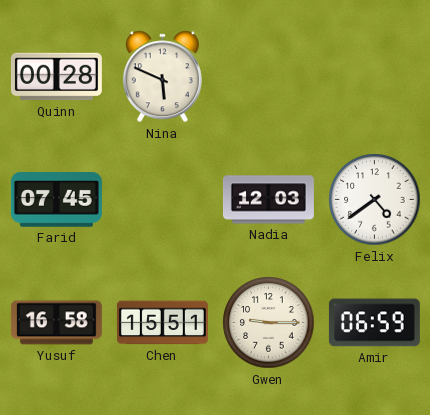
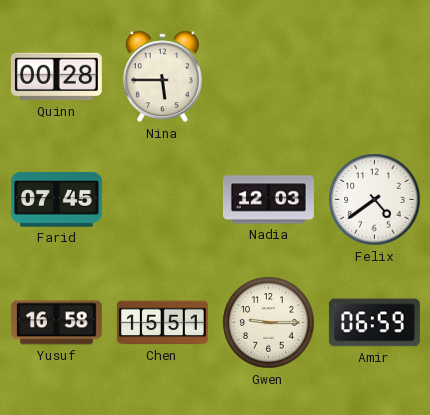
Nina: 5:49 -> 5:45 (162, 77)
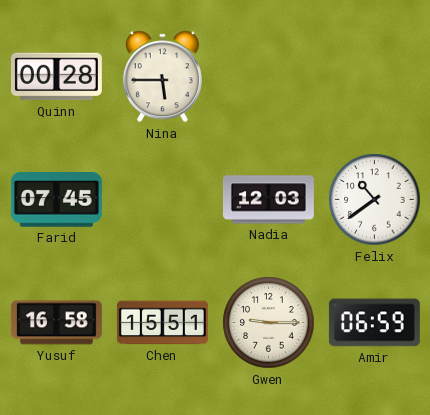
Felix: 4:39 -> 10:39 (375, 200)
